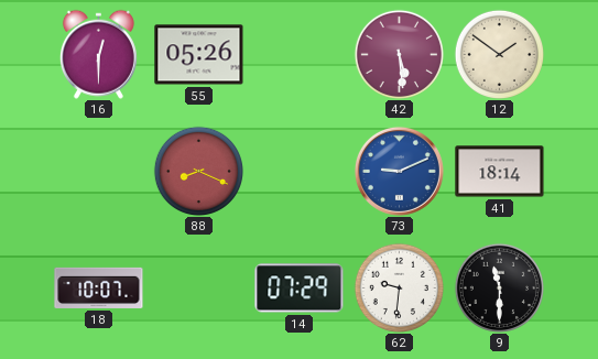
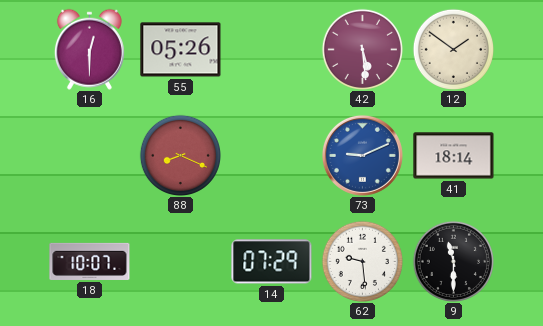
62: 9:31 -> 9:29 (362, 261)
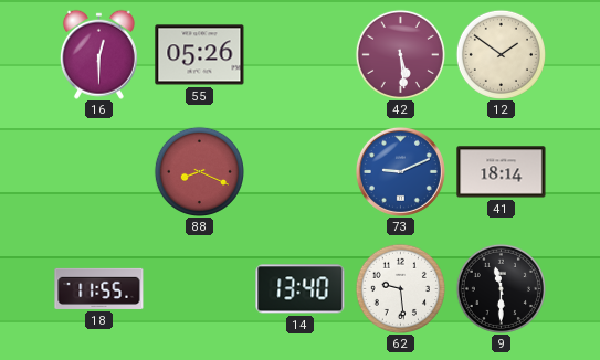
18: 10:07 -> 11:55 (99, 288)
14: 07:29 -> 13:40 (301, 289)
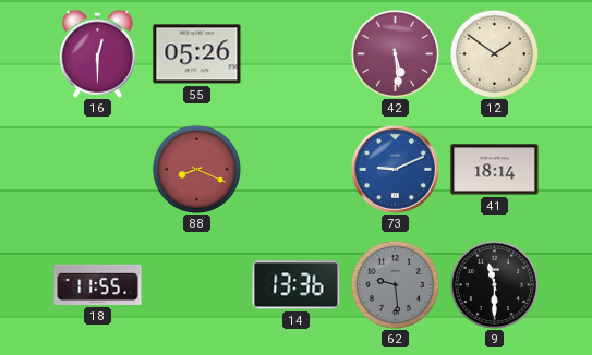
14: 13:40 -> 13:36 (297, 285)
62 dial: white -> grey (395, 284)
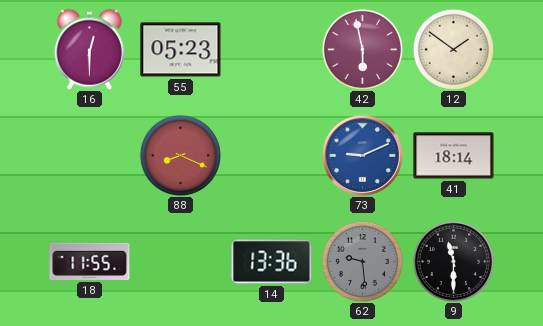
55: 05:26 -> 05:23 (181, 50)
42: 5:29 -> 5:58 (362, 49)
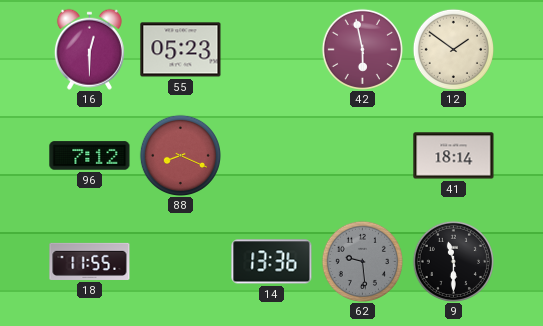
96: none -> 7:12 (90, 156)
73: 9:11 -> none (362, 155)
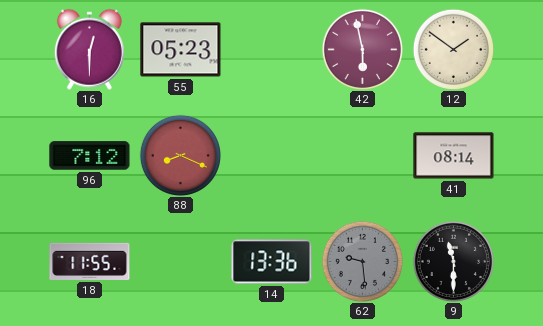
41: 18:14 -> 08:14 (454, 156)
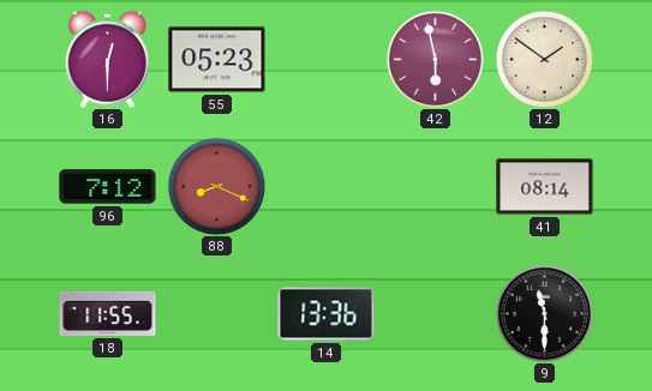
62: 9:29 -> none (362, 261)
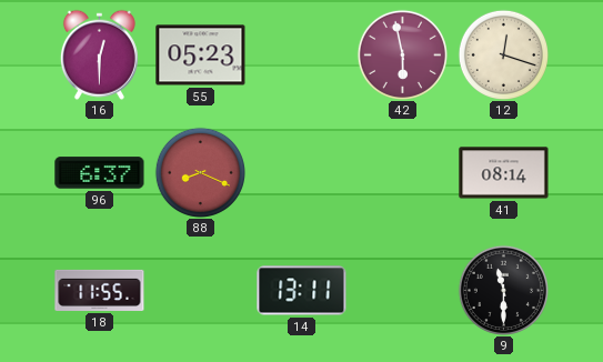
12: 1:51 -> 12:18 (503, 54)
96: 7:12 -> 6:37 (100, 173)
14: 13:36 -> 13:11 (302, 291)
